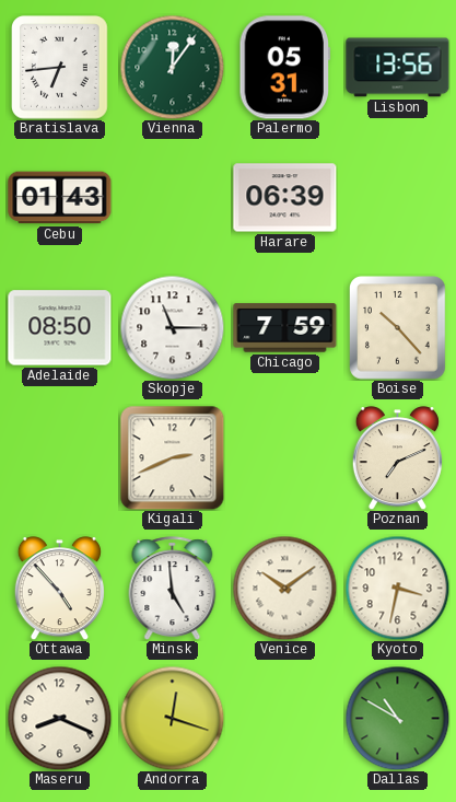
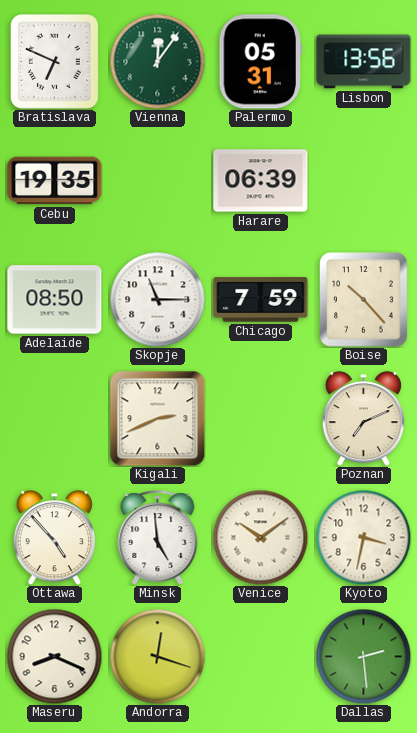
Bratislava: 6:44 -> 6:49 (55, 62)
Cebu: 01:43 -> 19:35 (55, 181)
Dallas: 10:50 -> 2:29 (363, 656)
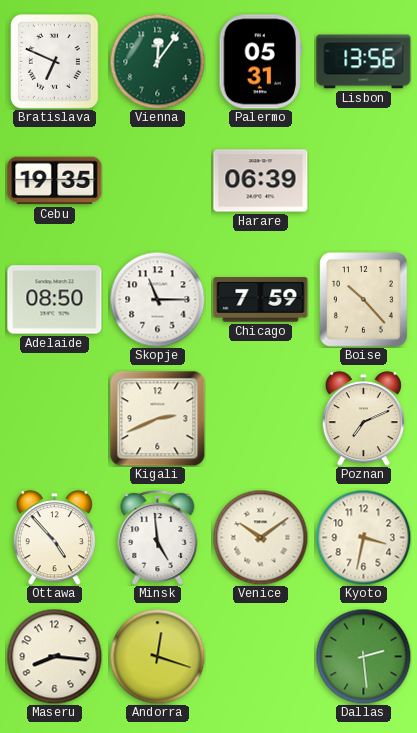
Maseru: 8:19 -> 8:16 (54, 656)
